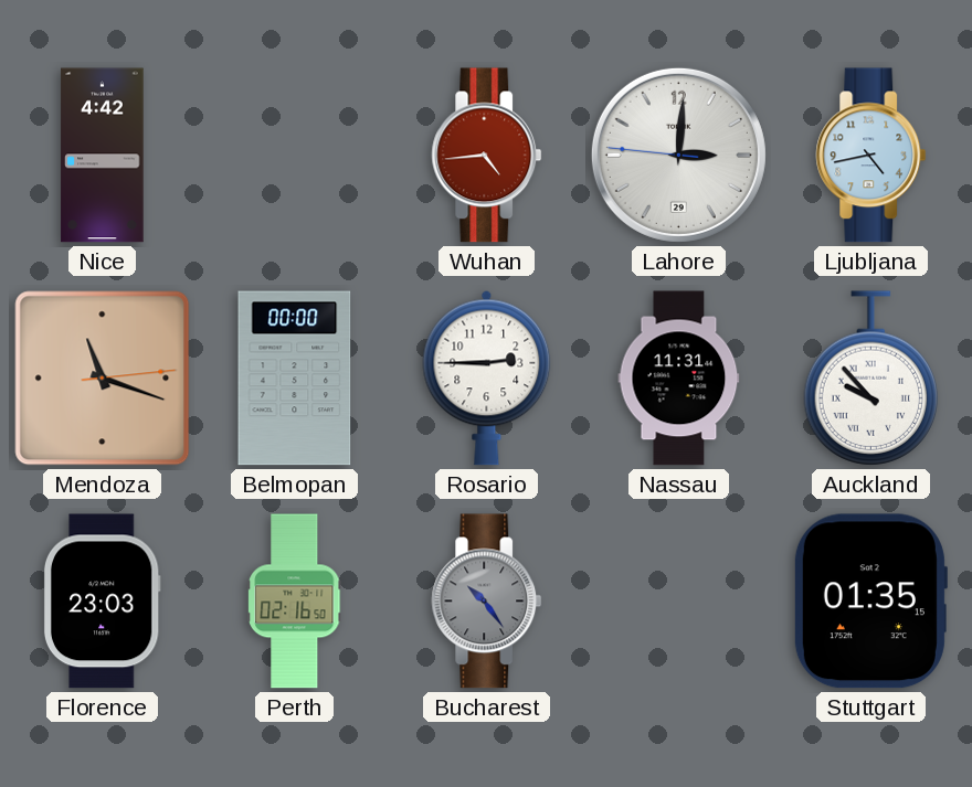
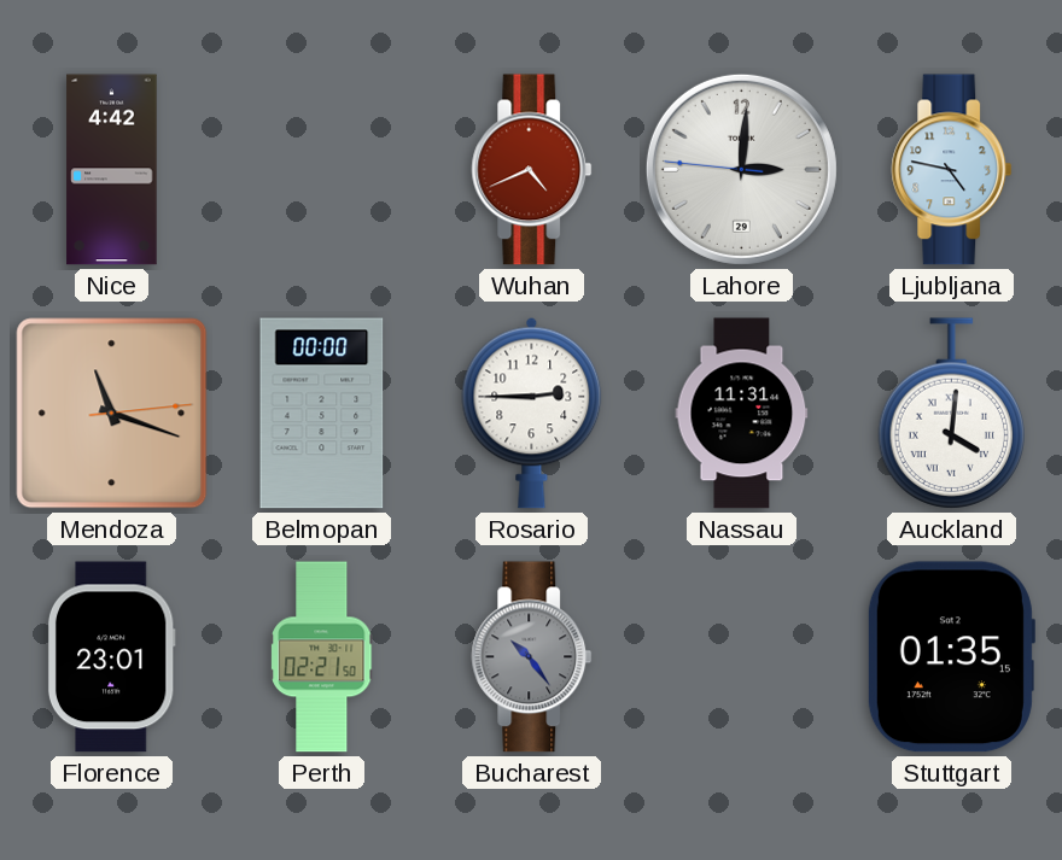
Wuhan: 4:44 -> 4:41 (532, 170)
Ljubljana: 4:43 -> 4:47 (952, 170)
Auckland: 9:53 -> 4:01 (952, 414)
Florence: 23:03 -> 23:01 (111, 657)
Perth: 02:16 -> 02:21 (322, 657)
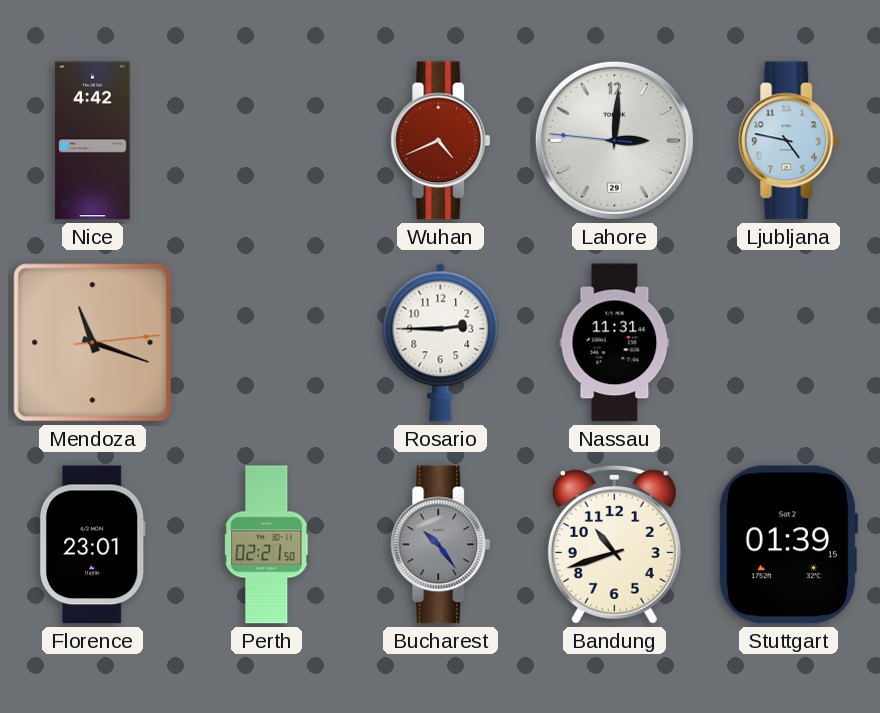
Belmopan: 00:00 -> none (322, 414)
Auckland: 4:01 -> none (952, 414)
Bandung: none -> 10:42 (614, 544)
Stuttgart: 01:35 -> 01:39 (788, 545)
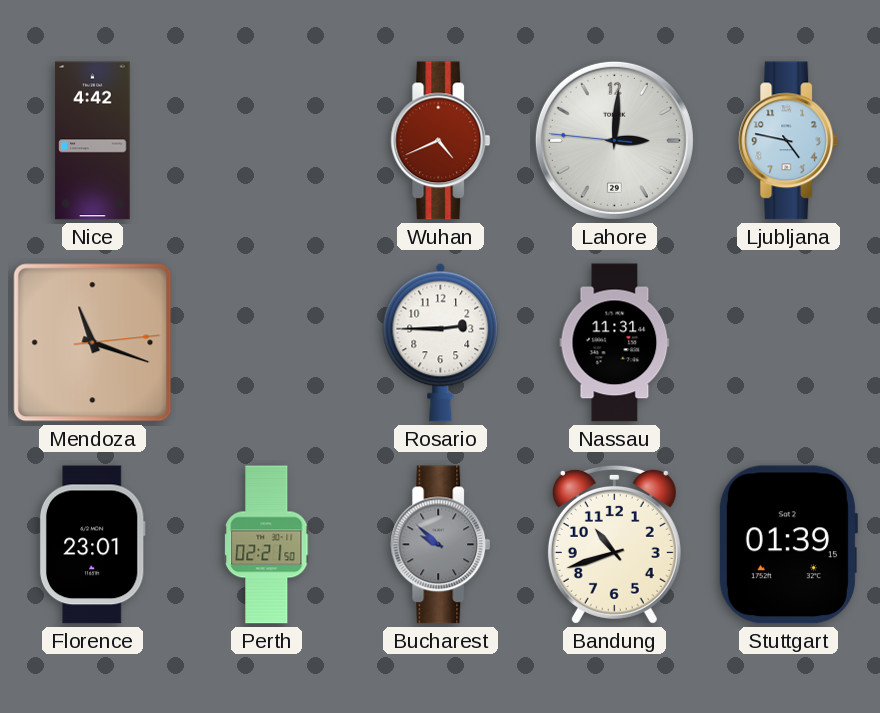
Bucharest: 10:24 -> 9:52 (441, 545)
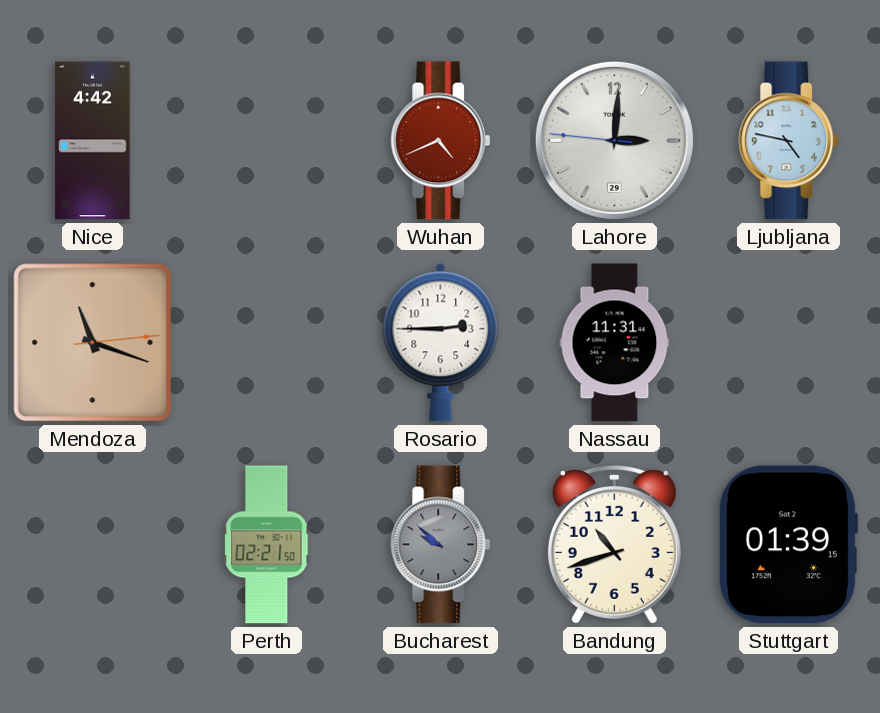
Florence: 23:01 -> none (92, 545)
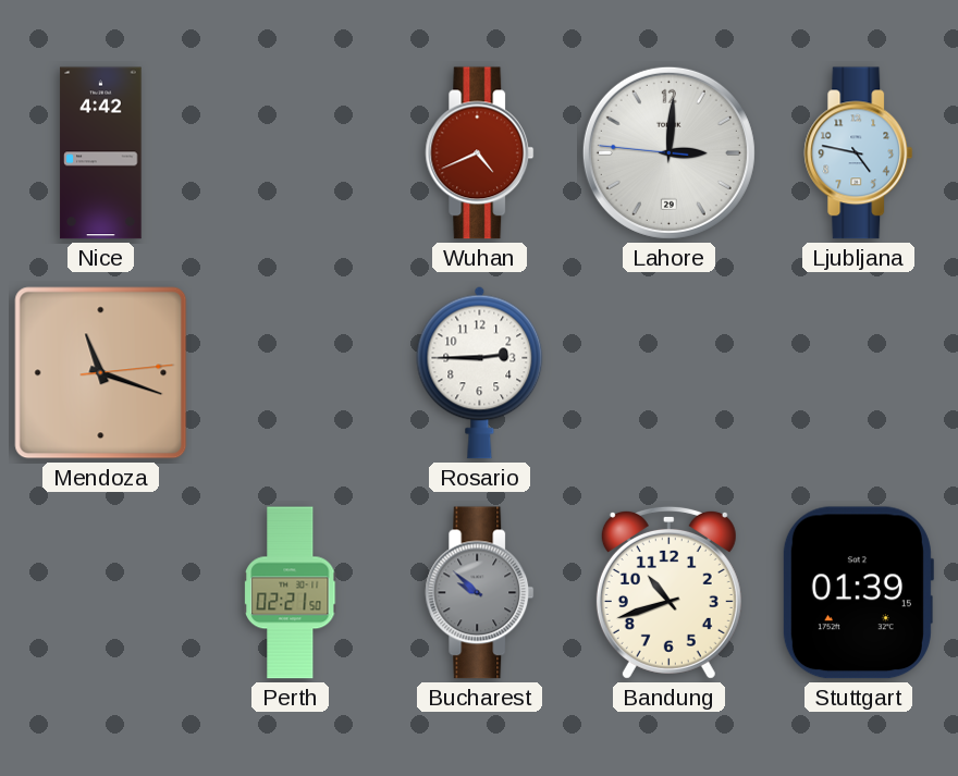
Nassau: 11:31 -> none (615, 343)
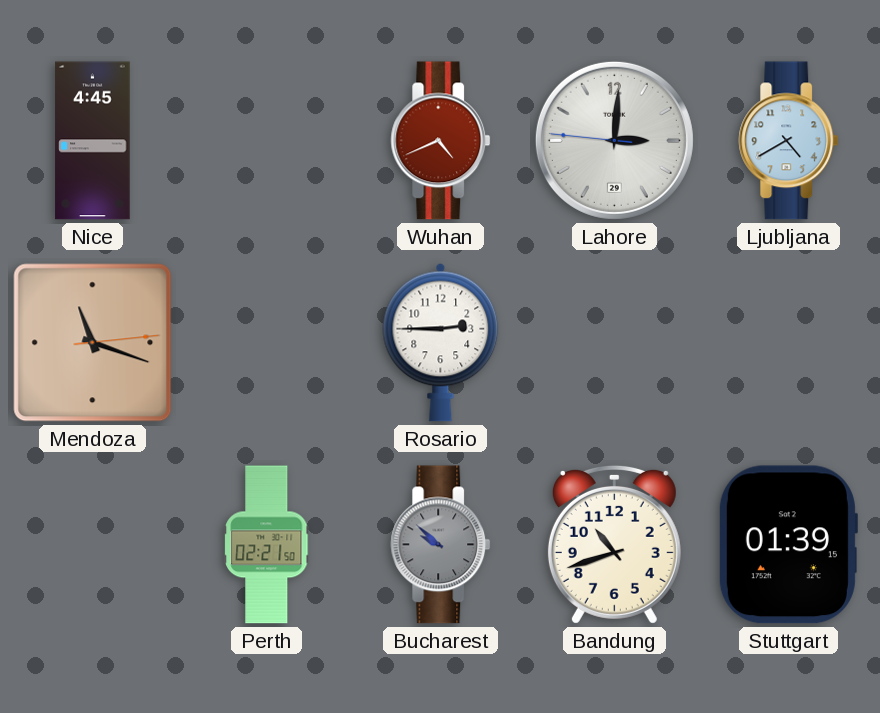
Nice: 4:42 -> 4:45 (93, 141)
Ljubljana: 4:47 -> 4:40 (789, 141)
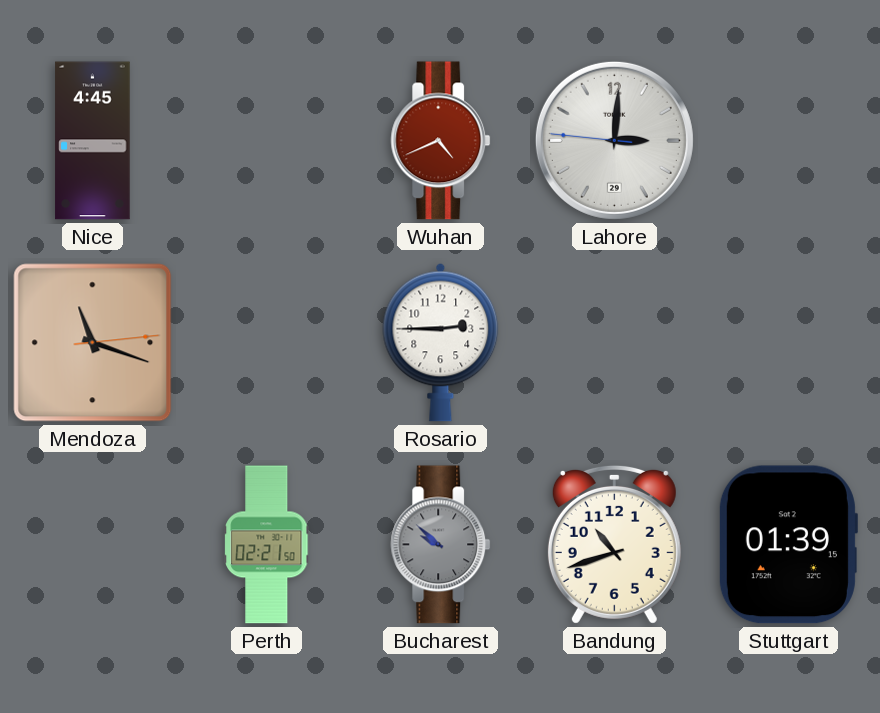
Ljubljana: 4:40 -> none (789, 141)
